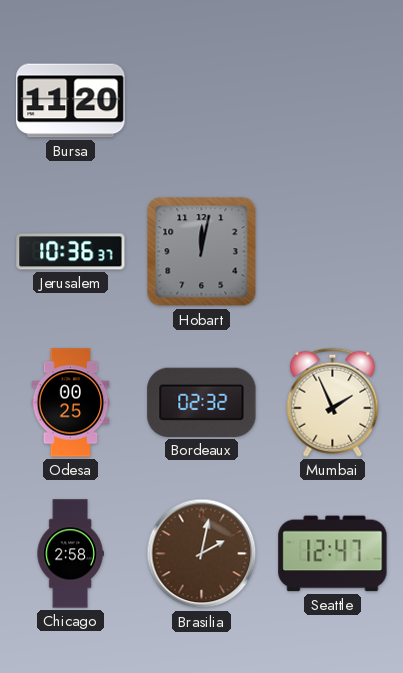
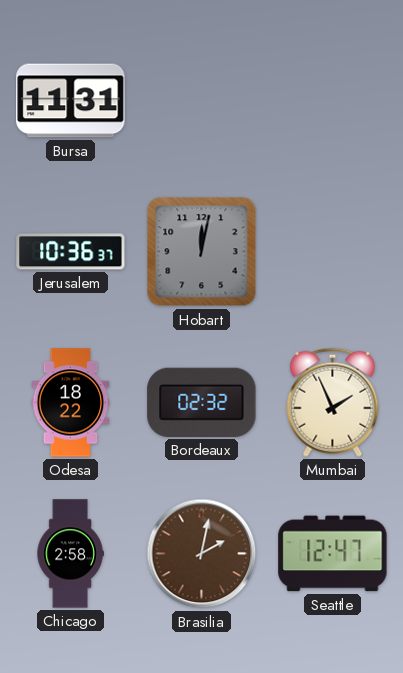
Bursa: 11:20 -> 11:31 (71, 101)
Odesa: 00:25 -> 18:22 (71, 403)
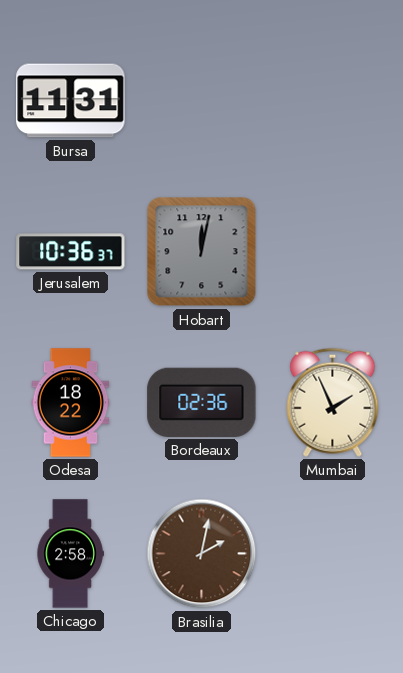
Bordeaux: 02:32 -> 02:36 (202, 402)
Seattle: 12:47 -> none (333, 554)
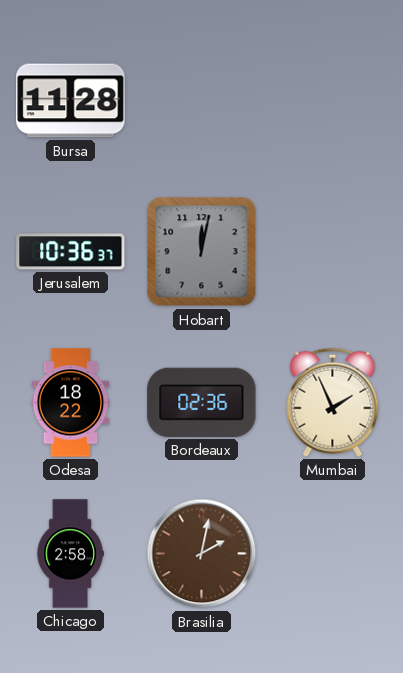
Bursa: 11:31 -> 11:28 (71, 101)
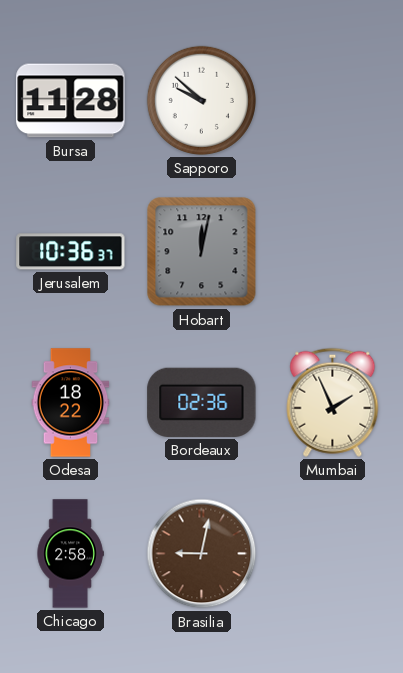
Sapporo: none -> 9:52 (201, 100)
Brasilia: 2:02 -> 9:02 (202, 554)
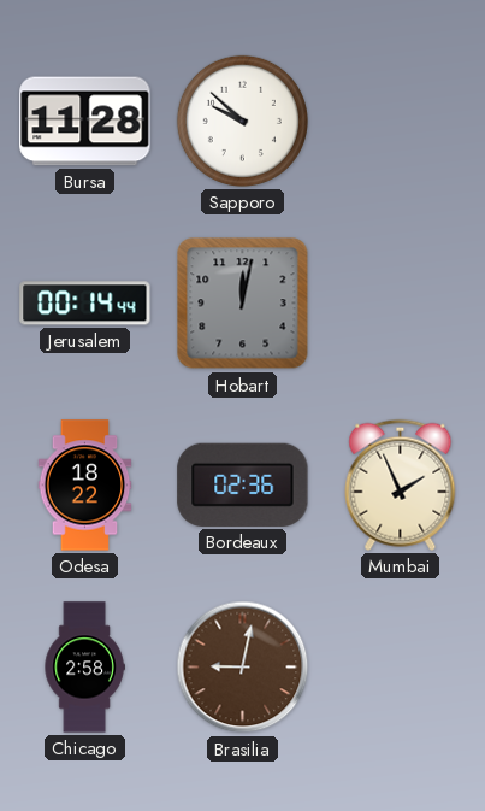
Jerusalem: 10:36 -> 00:14 (85, 304)
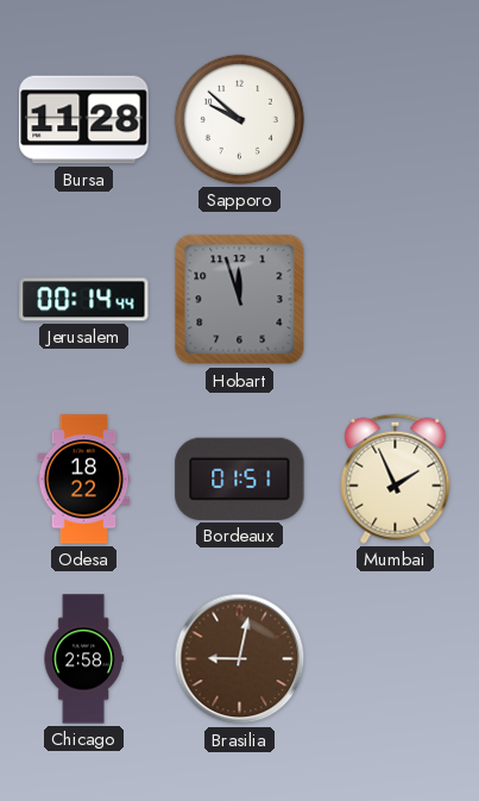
Hobart: 12:02 -> 11:57 (240, 300)
Bordeaux: 02:36 -> 01:51 (240, 478)
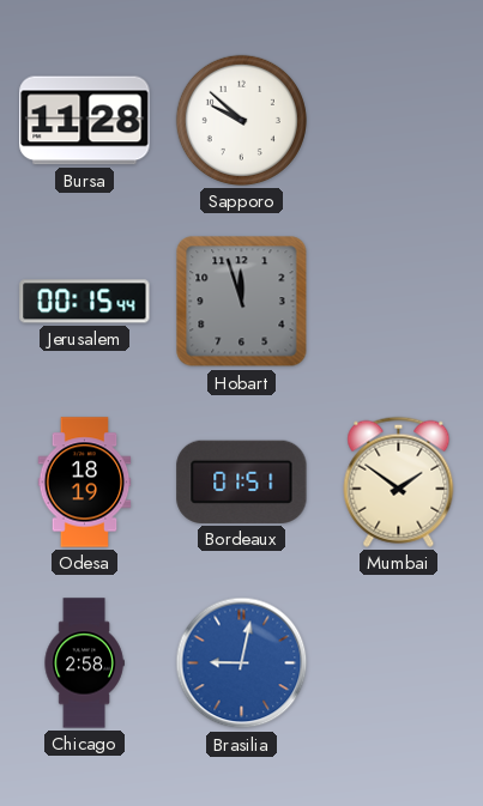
Jerusalem: 00:14 -> 00:15 (85, 302)
Odesa: 18:22 -> 18:19 (85, 483)
Mumbai: 1:56 -> 1:51 (399, 481)
Brasilia dial: brown -> blue (242, 663)
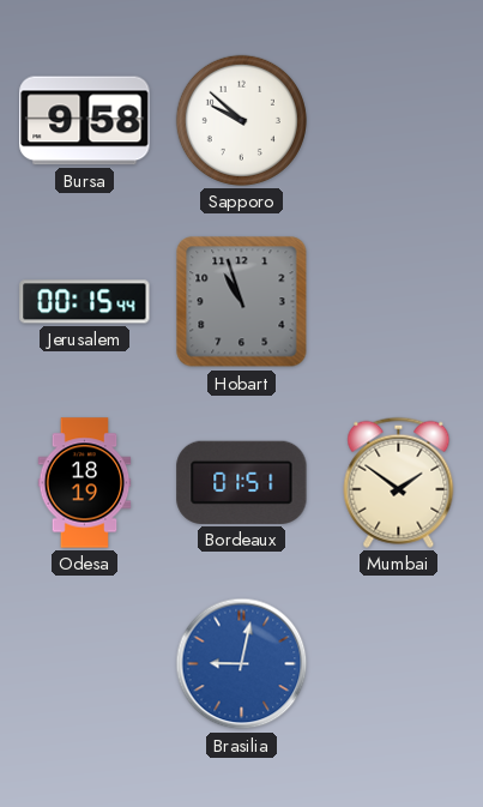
Bursa: 11:28 -> 9:58 (85, 121)
Hobart: 11:57 -> 10:57 (242, 302)
Chicago: 2:58 -> none (84, 663)
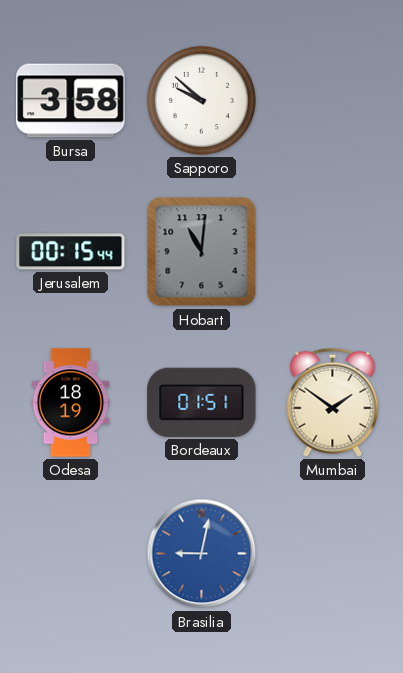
Bursa: 9:58 -> 3:58 (71, 101)
Hobart: 10:57 -> 11:01 (202, 252)
